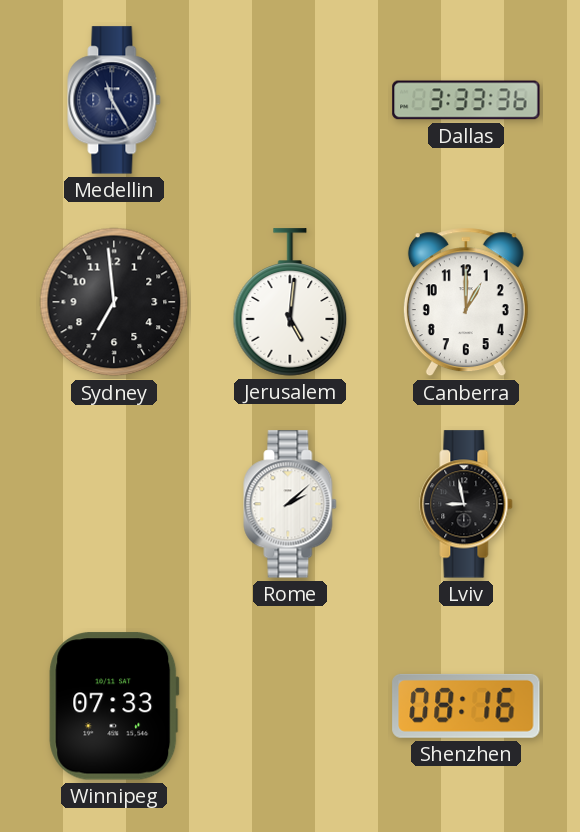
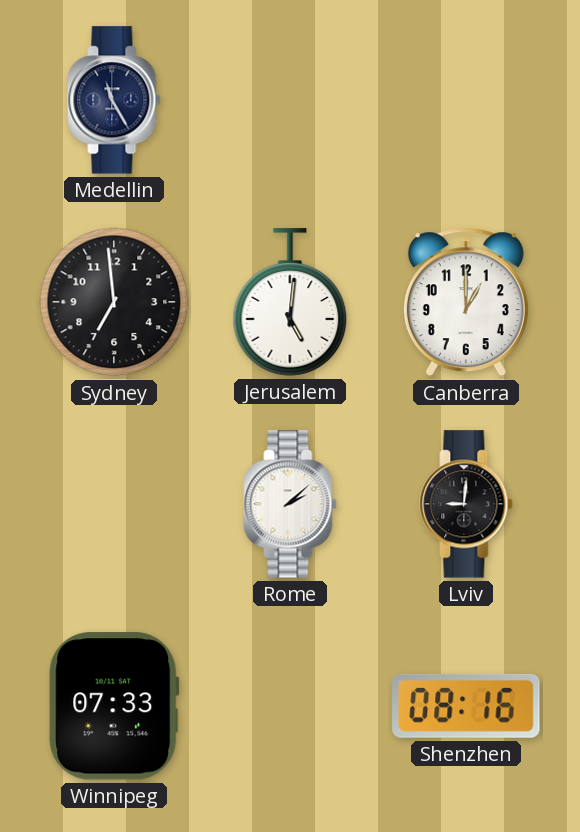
Dallas: 3:33 -> none (466, 100)
Lviv: 8:58 -> 9:01 (466, 504)
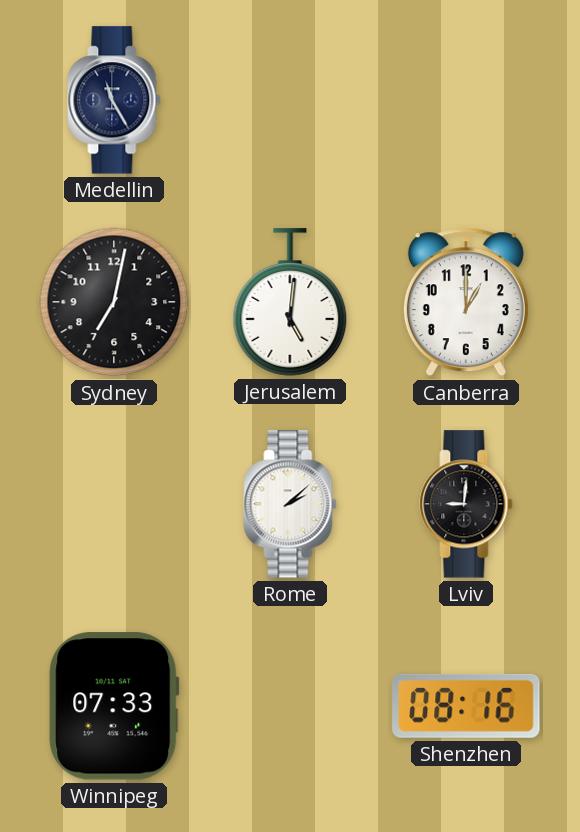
Sydney: 6:59 -> 7:02 (114, 302)
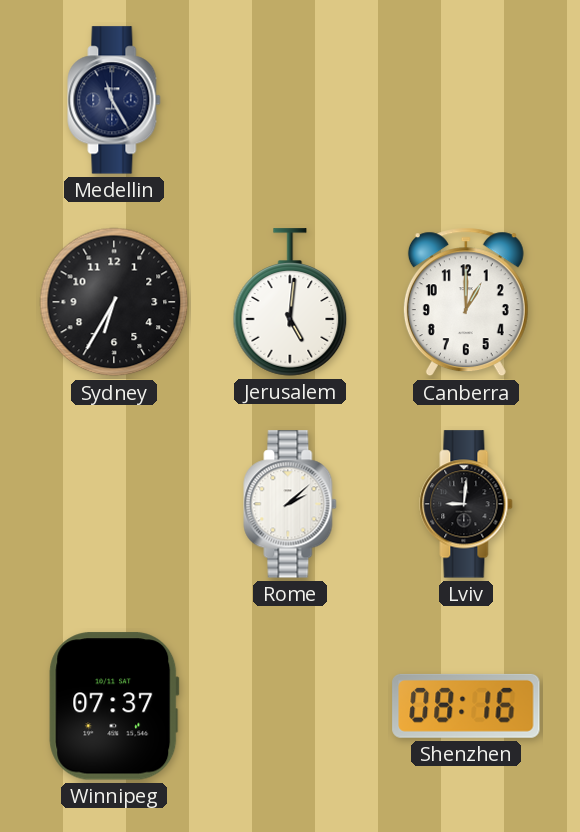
Sydney: 7:02 -> 6:35 (114, 302)
Winnipeg: 07:33 -> 07:37 (114, 706)
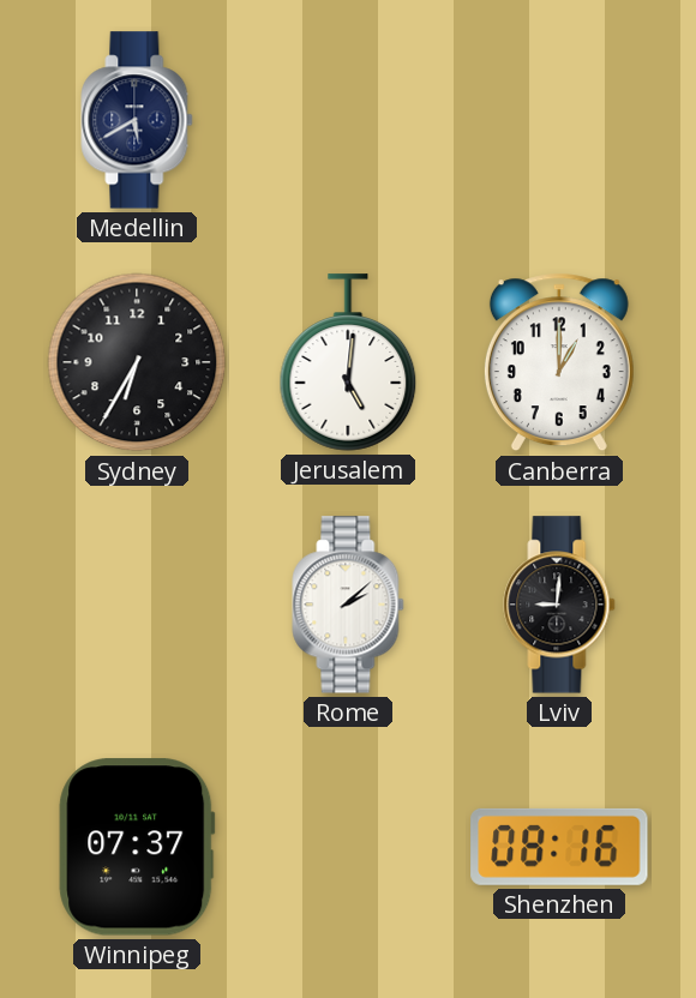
Medellin: 11:25 -> 5:40 (137, 120)
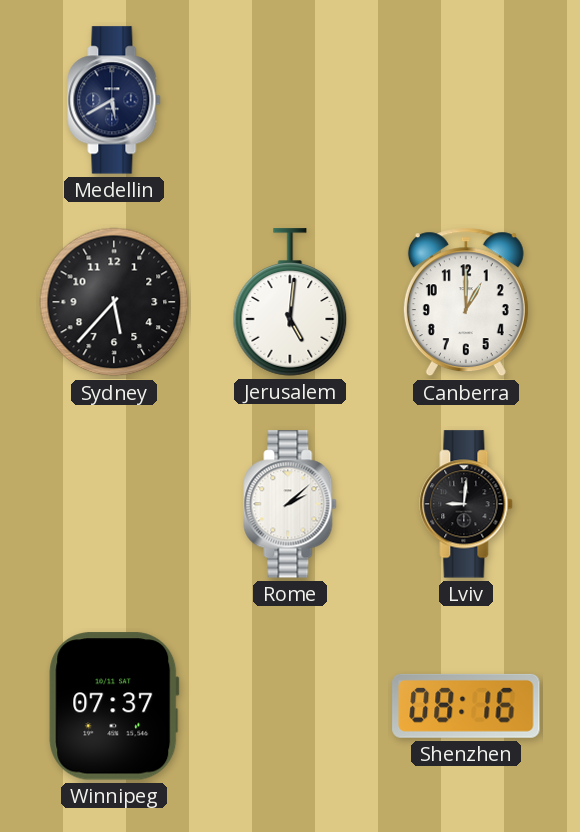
Sydney: 6:35 -> 5:37 (114, 302)
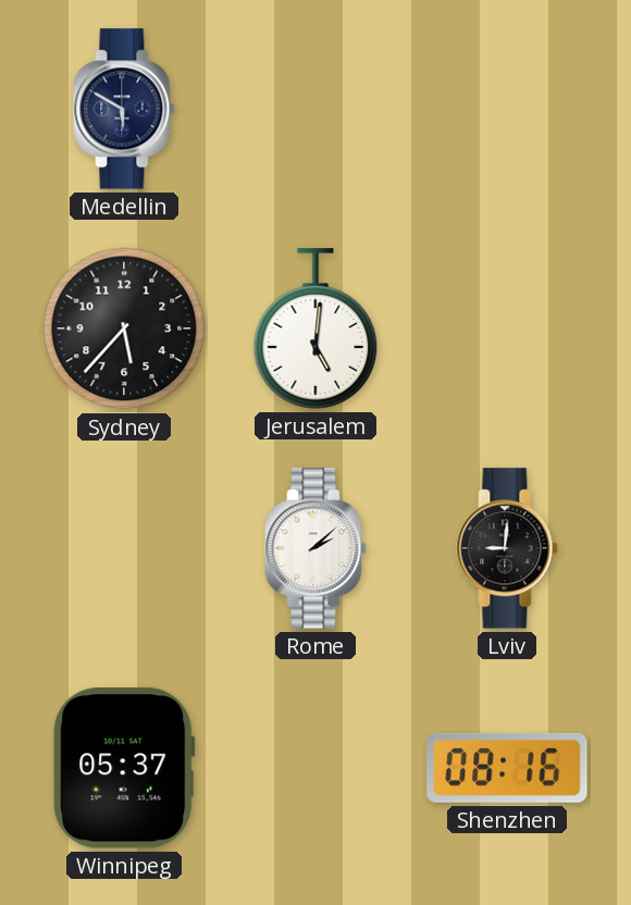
Medellin: 5:40 -> 5:50 (124, 109)
Canberra: 1:00 -> none (466, 302)
Winnipeg: 07:37 -> 05:37 (124, 768)
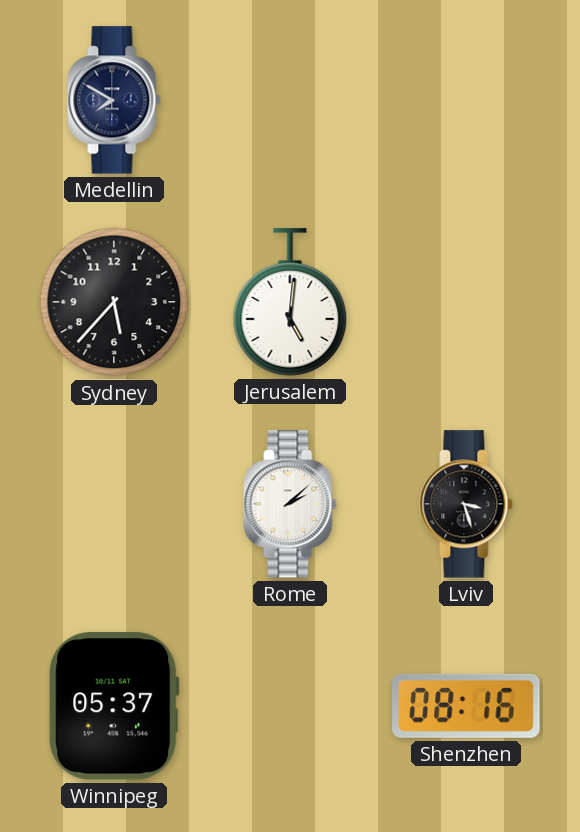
Medellin: 5:50 -> 7:50 (114, 100)
Lviv: 9:01 -> 3:27 (466, 504)
